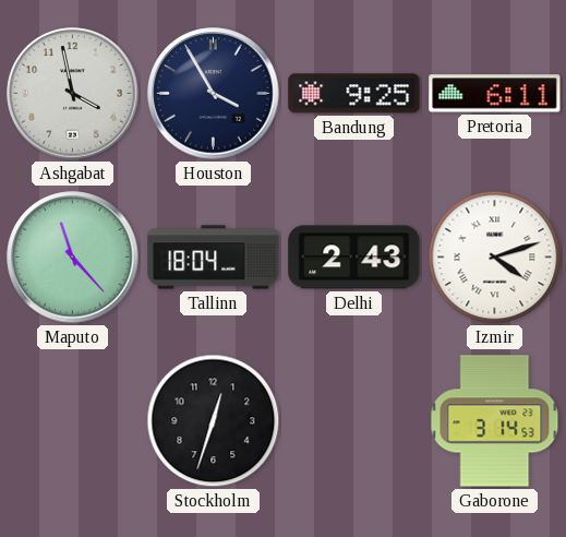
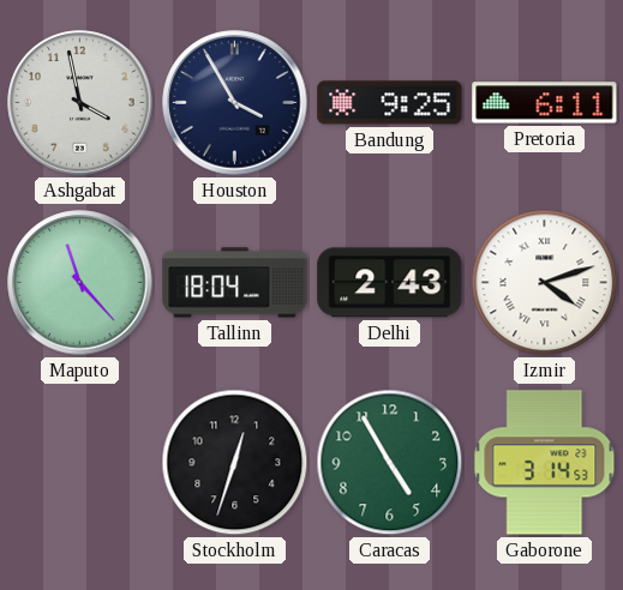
Caracas: none -> 4:55 (390, 463)
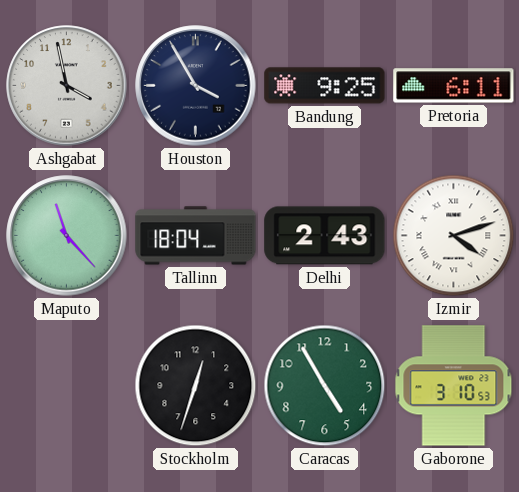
Gaborone: 3:14 -> 3:10 (454, 386)
